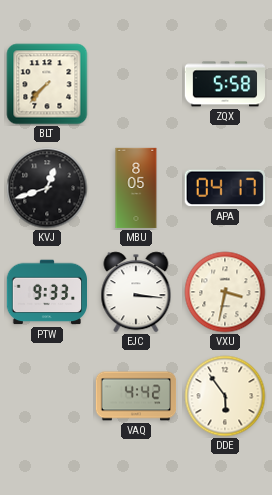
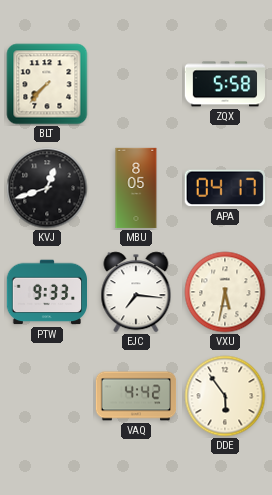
EJC: 3:16 -> 7:16 (136, 292)
VXU: 3:32 -> 5:32 (225, 292)
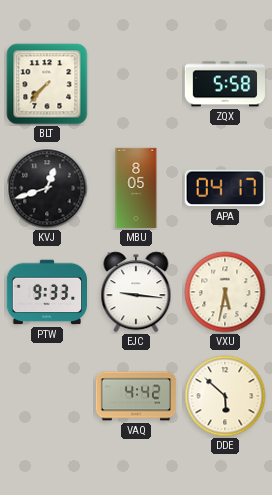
EJC: 7:16 -> 9:16 (136, 292)
DDE: 5:54 -> 5:52 (225, 396)
